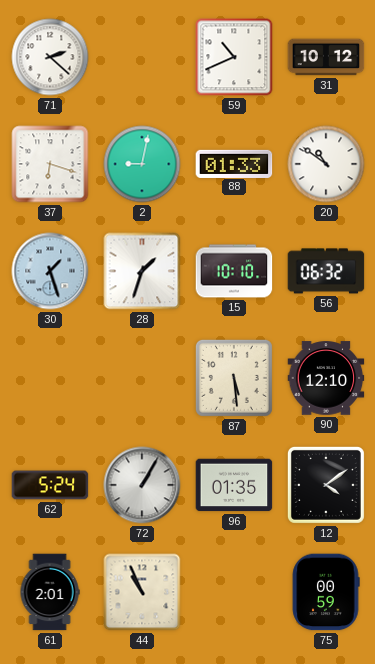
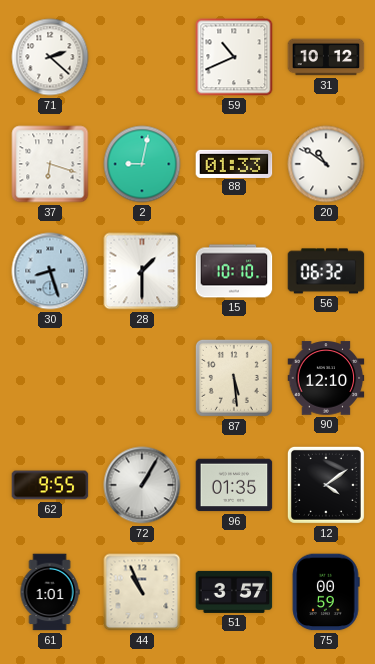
30: 1:27 -> 8:27 (50, 271)
28: 1:33 -> 1:30 (142, 271)
62: 5:24 -> 9:55 (50, 485)
61: 2:01 -> 1:01 (50, 592)
51: none -> 3:57 (234, 592)
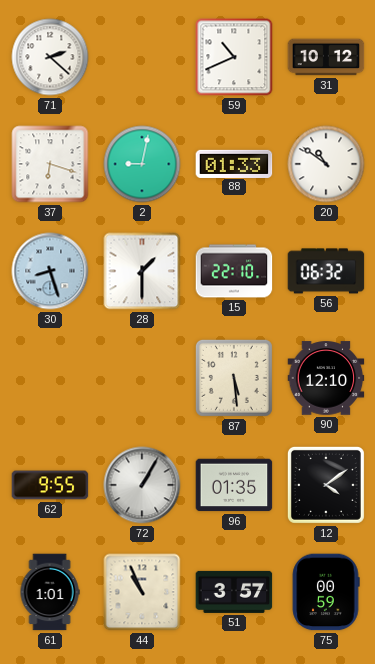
15: 10:10 -> 22:10 (234, 271)
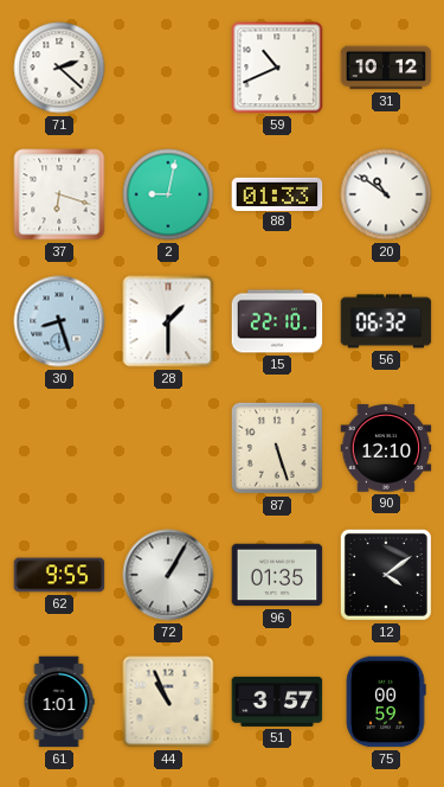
87: 5:29 -> 5:27 (277, 448)
